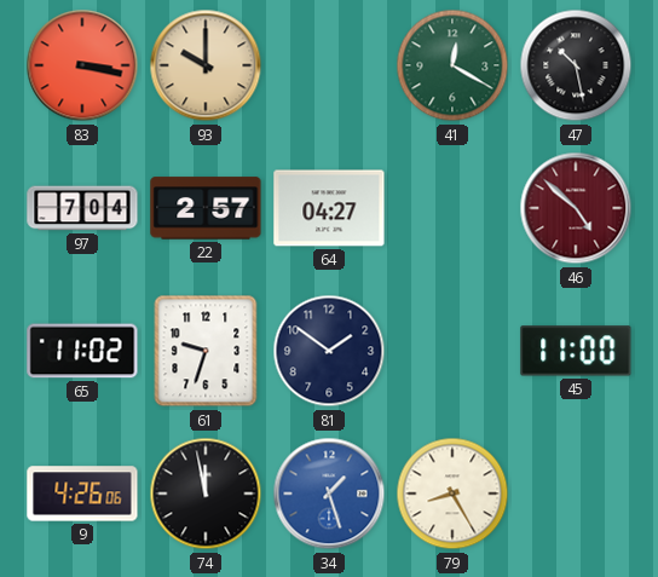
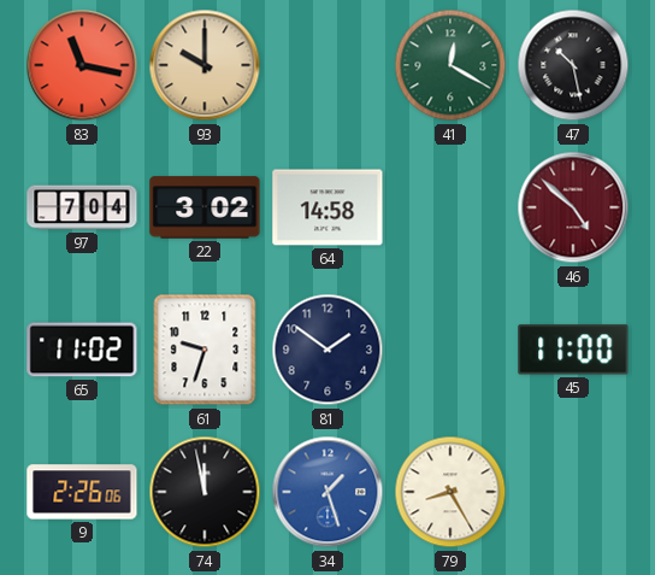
83: 3:17 -> 11:17 (82, 65)
22: 2:57 -> 3:02 (205, 207)
64: 04:27 -> 14:58 (327, 207)
9: 4:26 -> 2:26 (82, 492)
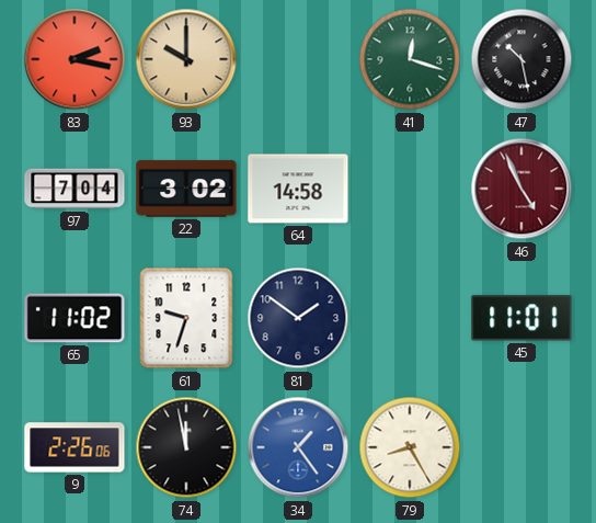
83: 11:17 -> 2:17 (74, 59)
41: 12:20 -> 12:18 (410, 59)
46: 4:52 -> 4:56 (521, 189)
45: 11:00 -> 11:01 (521, 318)
34: 1:27 -> 1:24 (298, 447)
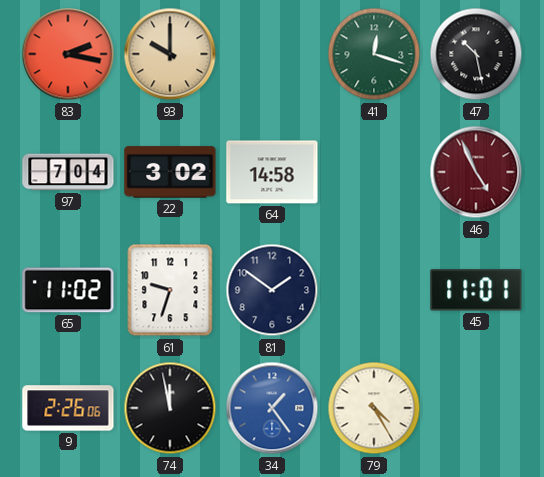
79: 8:25 -> 4:25 (374, 408)
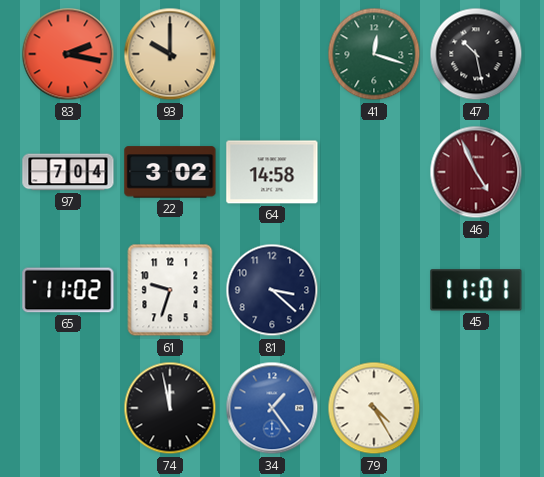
81: 1:51 -> 3:22 (272, 290)
9: 2:26 -> none (68, 408)
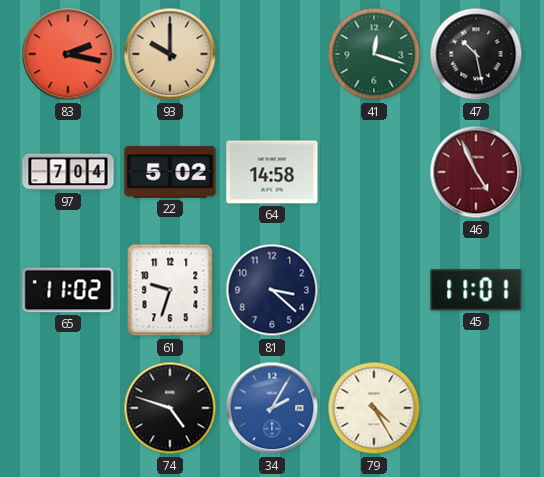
22: 3:02 -> 5:02 (170, 172)
74: 11:58 -> 4:48 (170, 408)
34: 1:24 -> 2:05 (272, 408)
